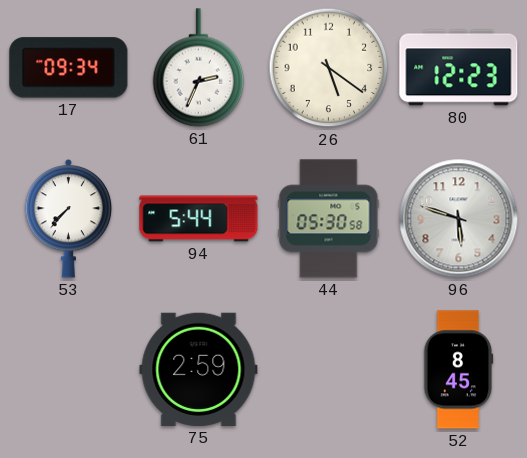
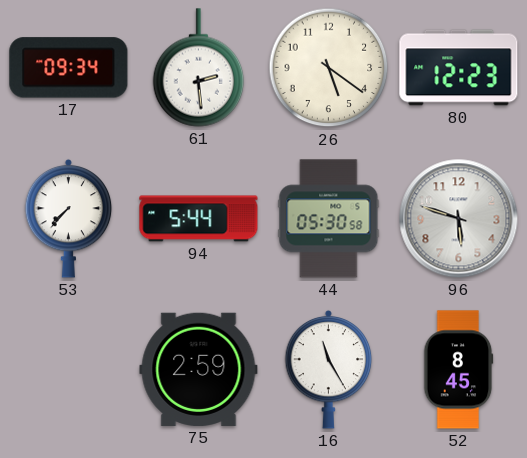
61: 2:34 -> 2:29 (199, 68)
16: none -> 11:25 (329, 369)
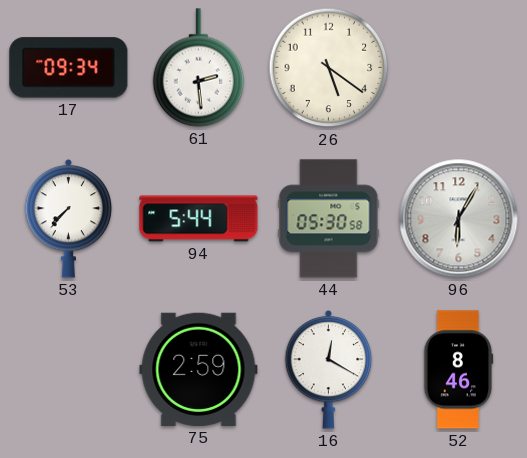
80: 12:23 -> none (459, 68)
96: 5:48 -> 6:05 (459, 219)
16: 11:25 -> 12:20 (329, 369)
52: 8:45 -> 8:46 (458, 370)
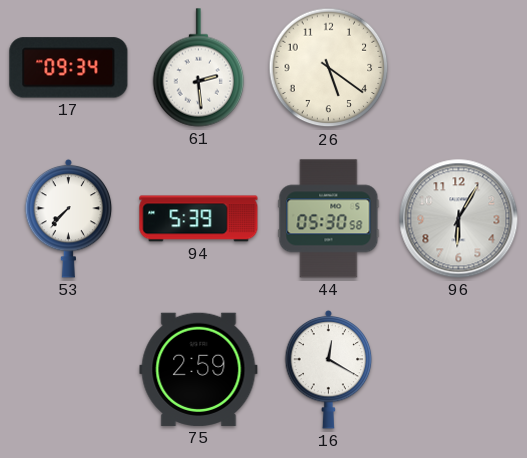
94: 5:44 -> 5:39 (199, 219)
52: 8:46 -> none (458, 370)
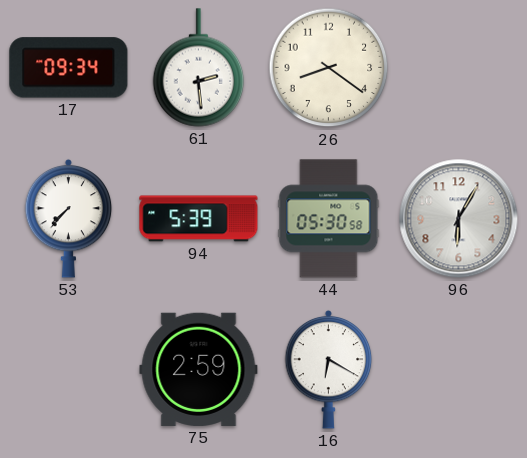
26: 5:21 -> 8:21 (329, 68)
16: 12:20 -> 6:20 (329, 369)
